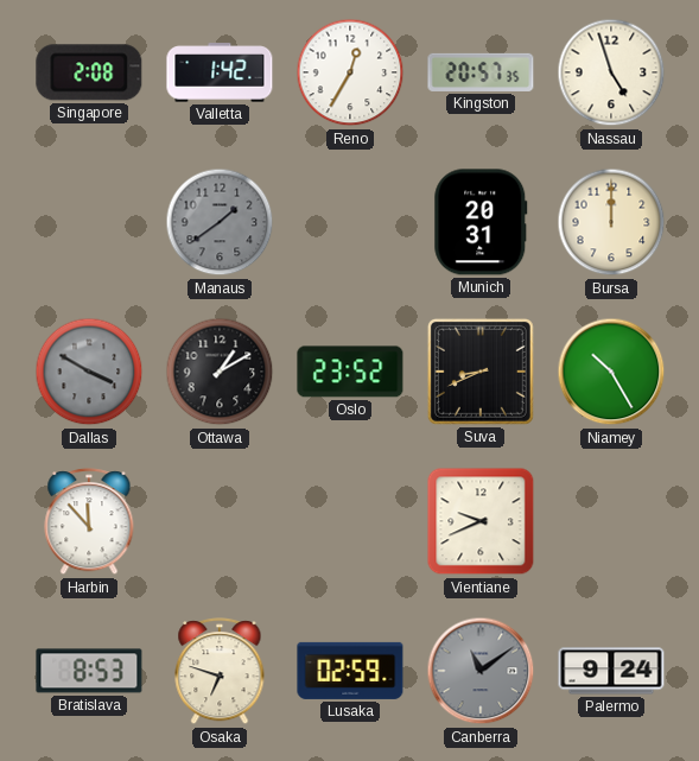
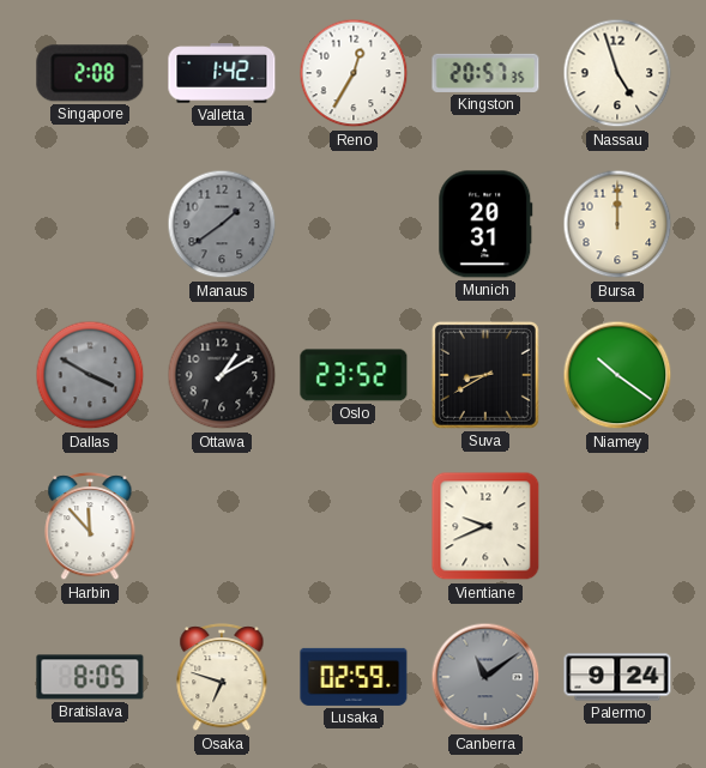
Suva: 8:41 -> 8:40 (485, 375)
Niamey: 10:25 -> 10:21 (617, 375)
Bratislava: 8:53 -> 8:05 (90, 677)
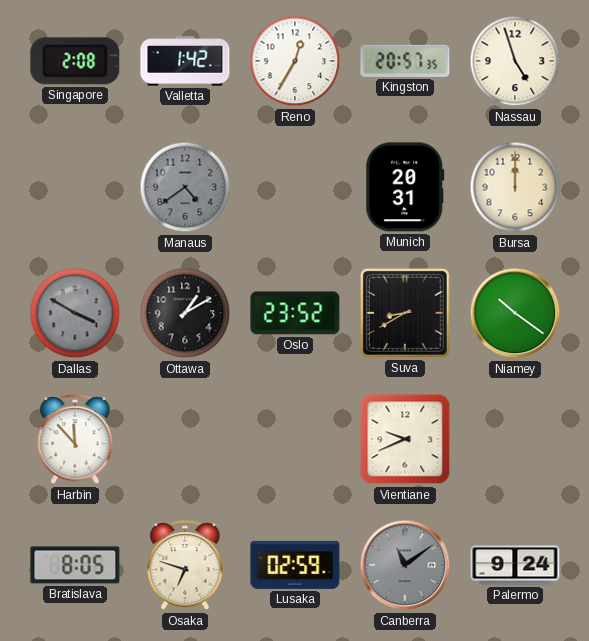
Manaus: 1:39 -> 4:39 (185, 187)
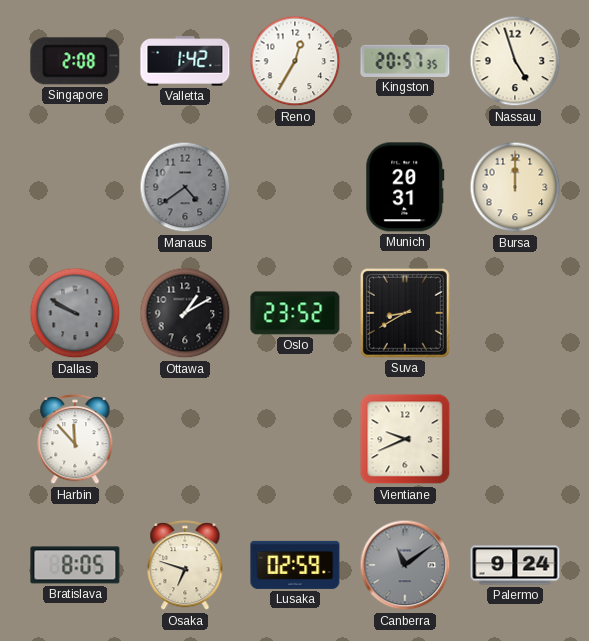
Dallas: 3:50 -> 9:50 (75, 313)
Niamey: 10:21 -> none (515, 313)
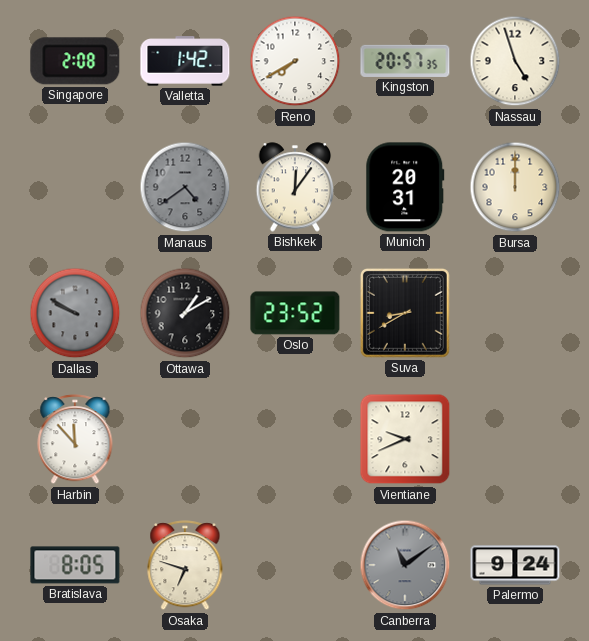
Reno: 12:35 -> 7:40 (295, 61)
Bishkek: none -> 12:06 (295, 187)
Lusaka: 02:59 -> none (295, 565)
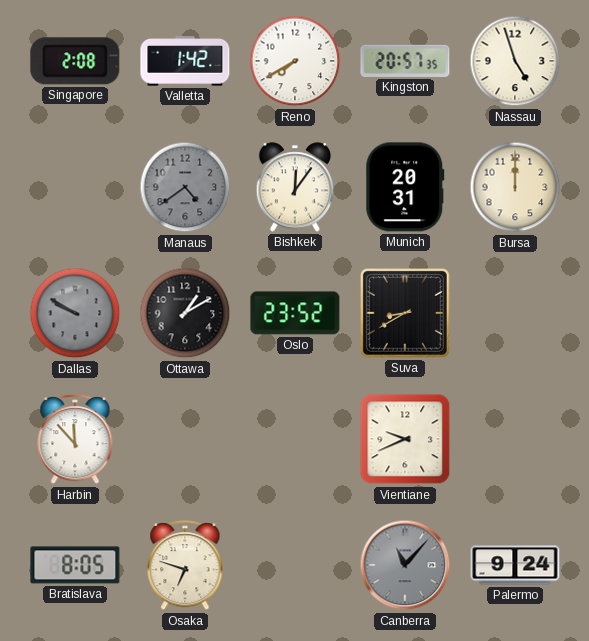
Canberra: 11:09 -> 11:07 (405, 565)
